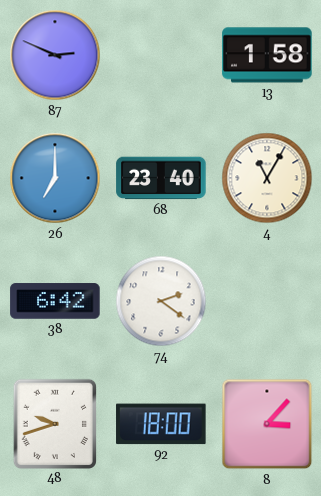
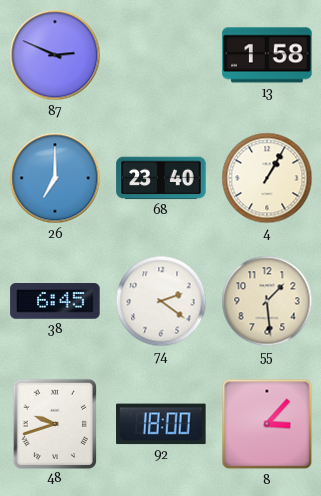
4: 11:05 -> 1:05 (267, 178)
38: 6:42 -> 6:45 (55, 301)
55: none -> 1:29 (267, 301)
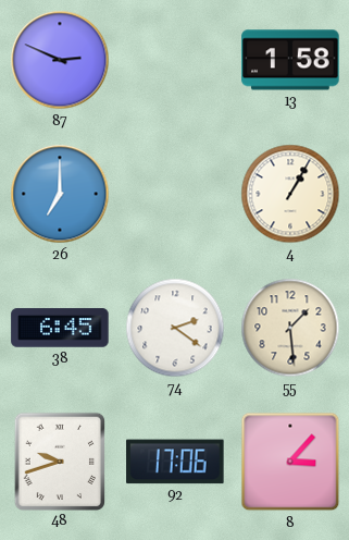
68: 23:40 -> none (161, 178)
92: 18:00 -> 17:06 (175, 462)
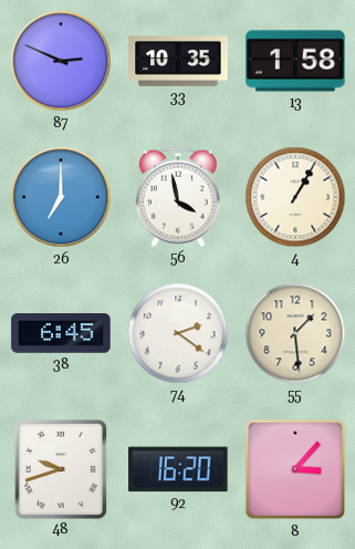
33: none -> 10:35 (178, 61)
56: none -> 3:58 (178, 197)
92: 17:06 -> 16:20 (178, 469)
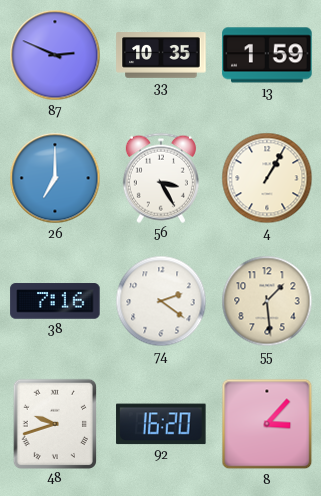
13: 1:58 -> 1:59 (267, 55)
56: 3:58 -> 3:25 (161, 178)
38: 6:45 -> 7:16 (55, 301)
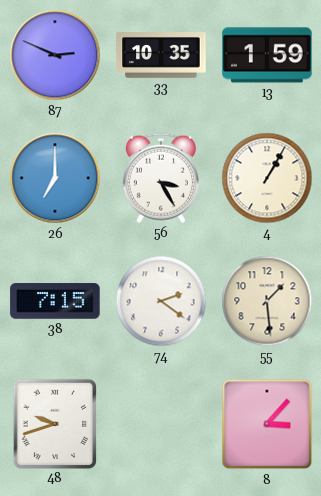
38: 7:16 -> 7:15 (55, 301)
92: 16:20 -> none (161, 424)
